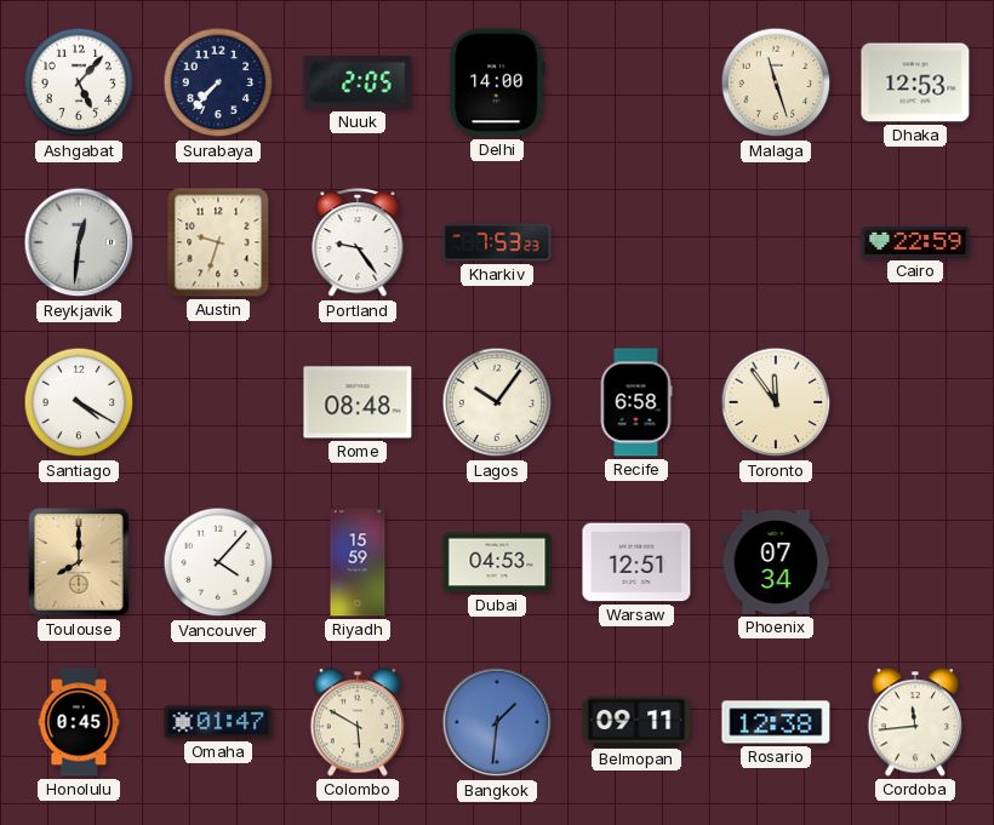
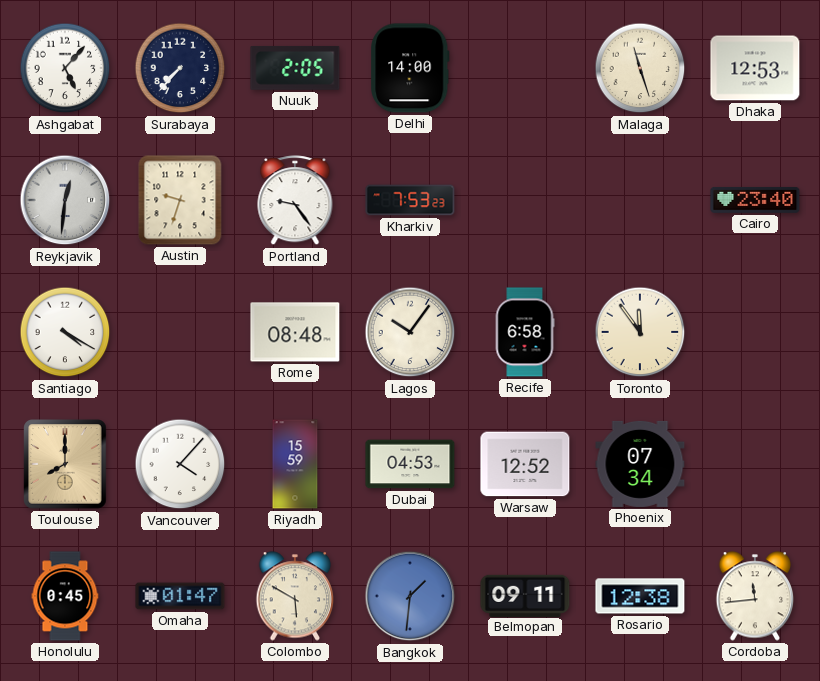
Cairo: 22:59 -> 23:40 (755, 200)
Warsaw: 12:51 -> 12:52 (525, 464)
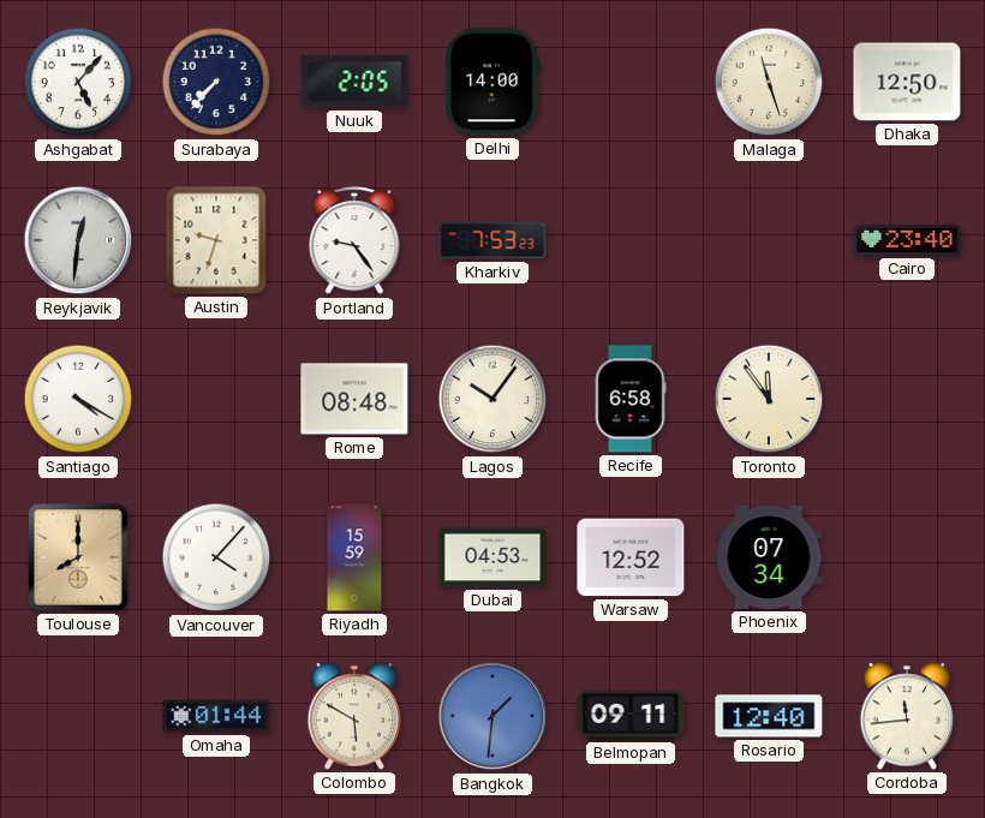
Dhaka: 12:53 -> 12:50 (907, 82)
Honolulu: 0:45 -> none (65, 596)
Omaha: 01:47 -> 01:44 (216, 716)
Rosario: 12:38 -> 12:40 (769, 716)
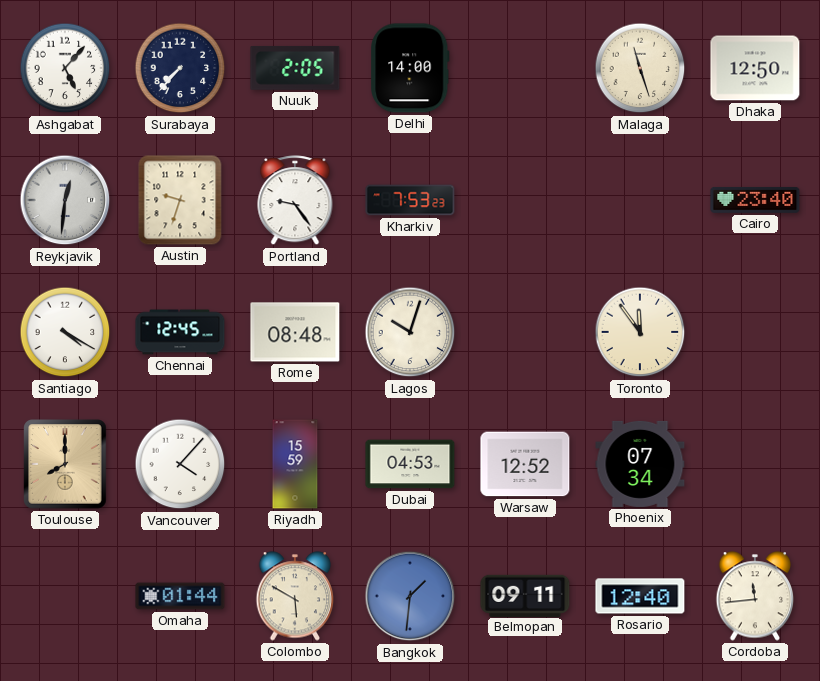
Chennai: none -> 12:45 (180, 332)
Lagos: 10:06 -> 10:03 (410, 332)
Recife: 6:58 -> none (631, 399)
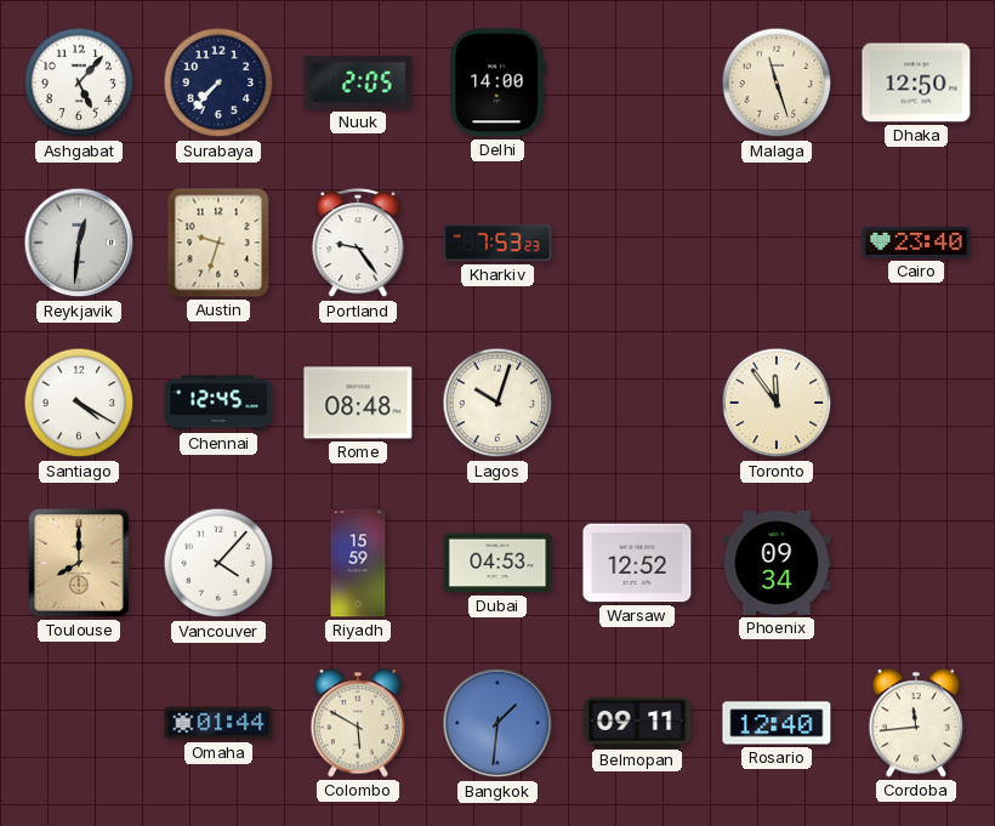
Phoenix: 07:34 -> 09:34 (777, 563)
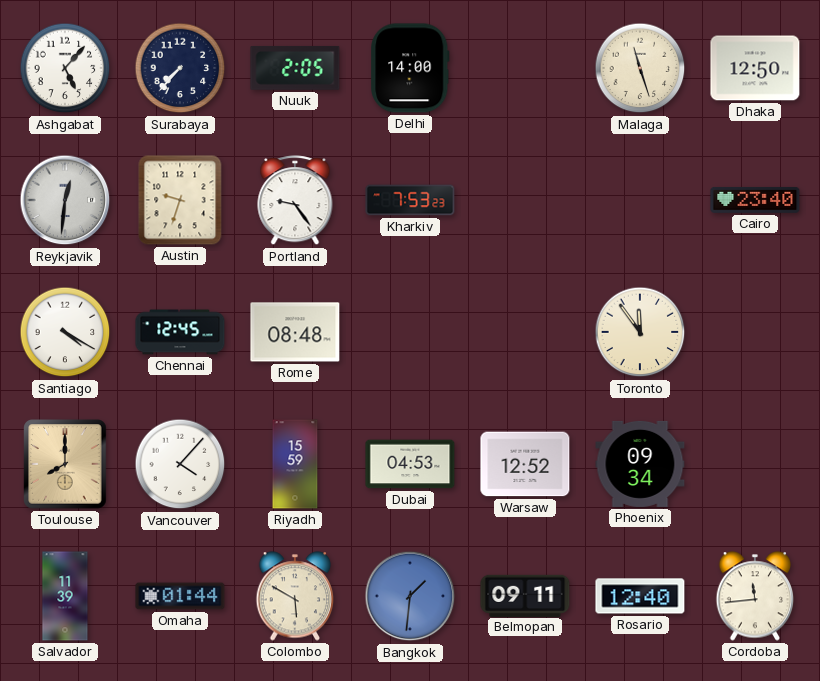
Lagos: 10:03 -> none (497, 403)
Salvador: none -> 11:39 (65, 596)
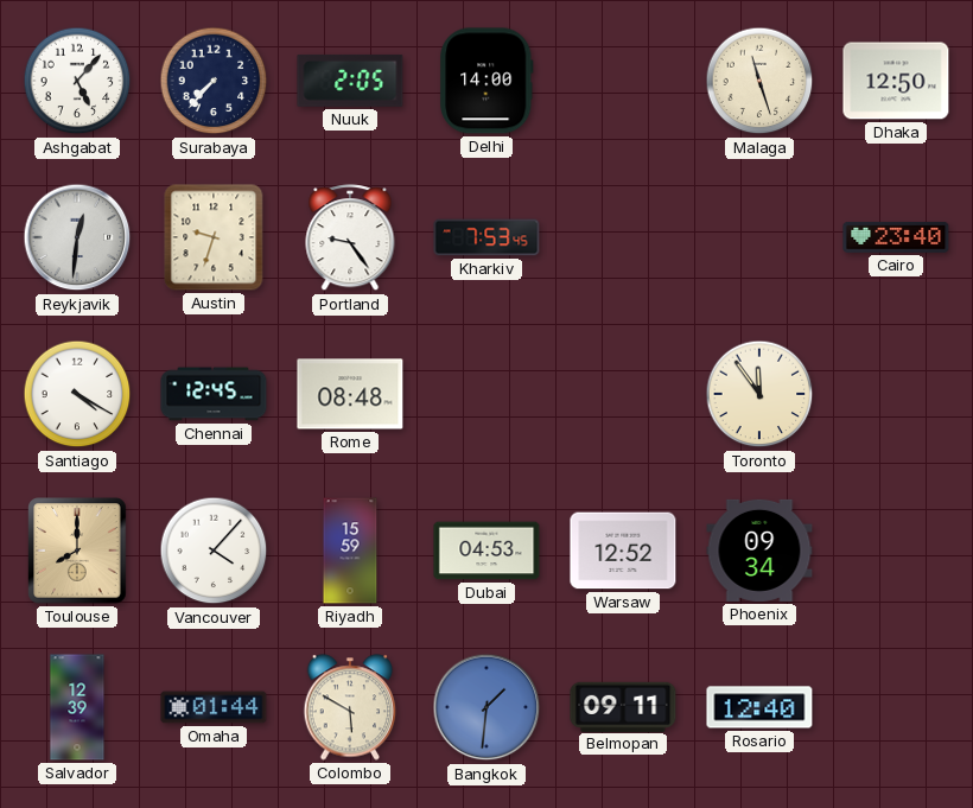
Kharkiv: 7:53:23 -> 7:53:45 (486, 237)
Salvador: 11:39 -> 12:39 (77, 707)
Cordoba: 11:44 -> none (755, 596)
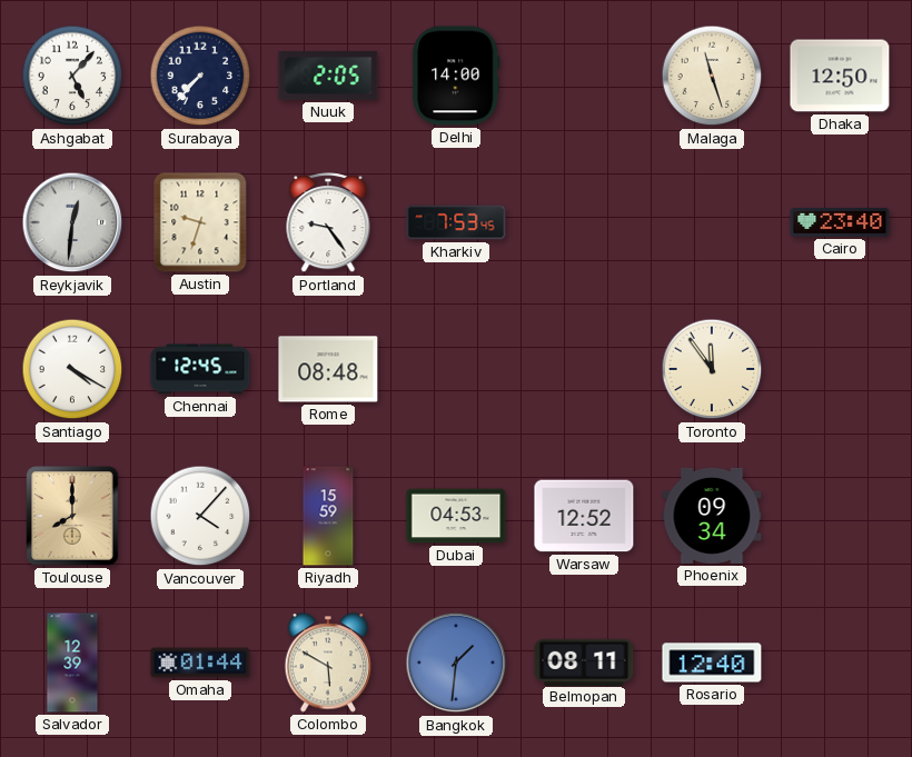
Belmopan: 09:11 -> 08:11 (584, 661)
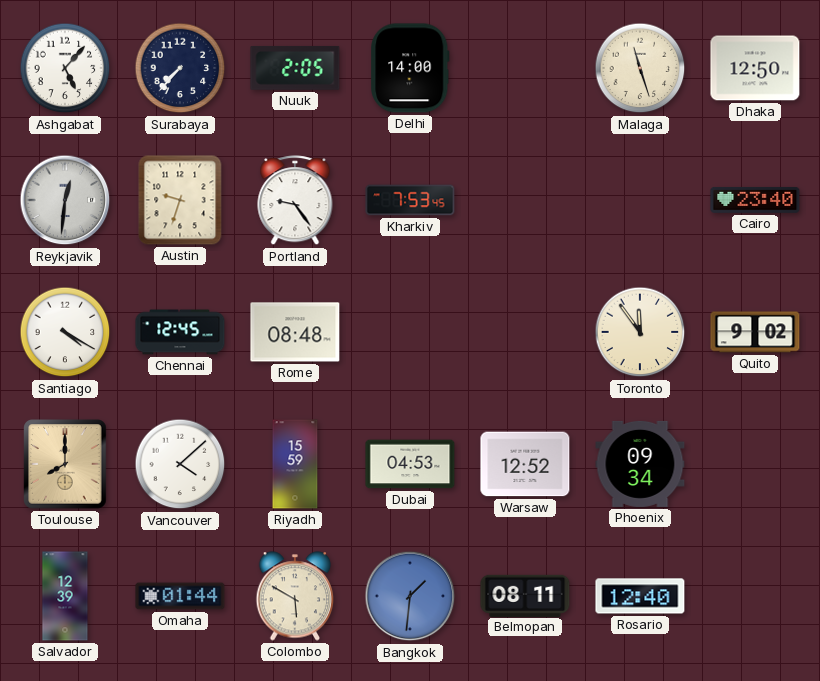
Quito: none -> 9:02 (755, 332)
Vancouver: 4:07 -> 4:08 (180, 464)
